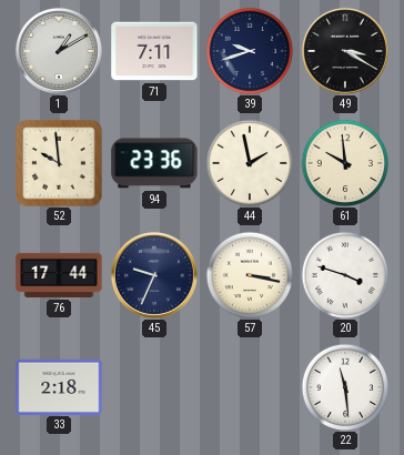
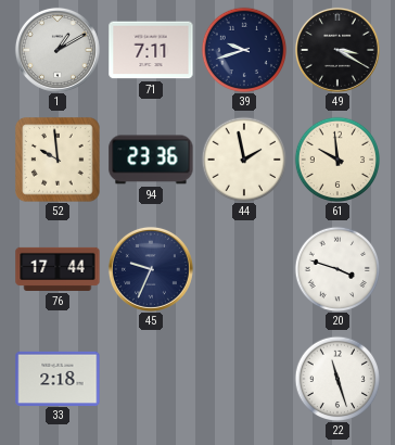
57: 3:17 -> none (250, 275)
22: 11:29 -> 11:27 (337, 379)
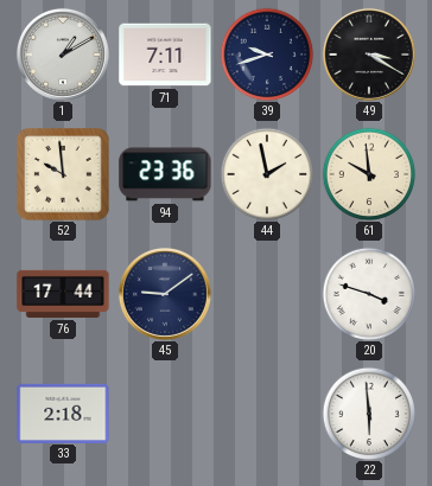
45: 9:34 -> 9:09 (165, 294)
22: 11:27 -> 5:59 (369, 414)
